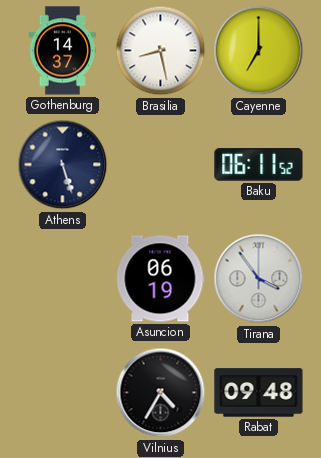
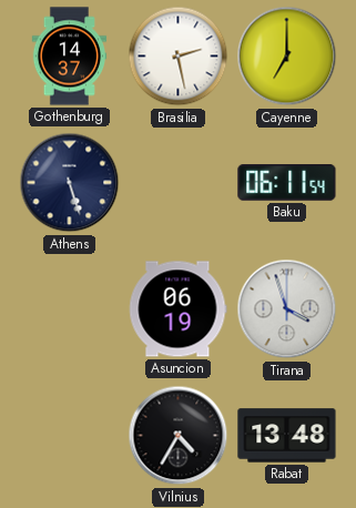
Brasilia: 8:28 -> 2:28 (179, 57)
Baku: 06:11:52 -> 06:11:54 (287, 183)
Tirana: 3:54 -> 3:57 (287, 309)
Rabat: 09:48 -> 13:48 (287, 436)
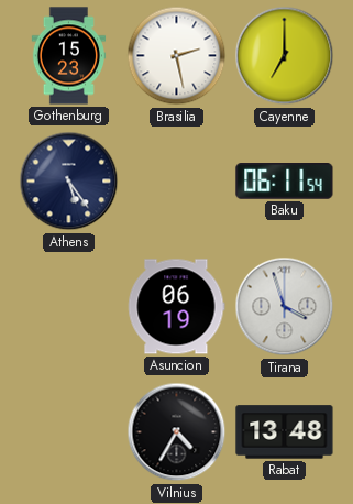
Gothenburg: 14:37 -> 15:23 (69, 56)
Athens: 5:27 -> 5:24 (69, 182)
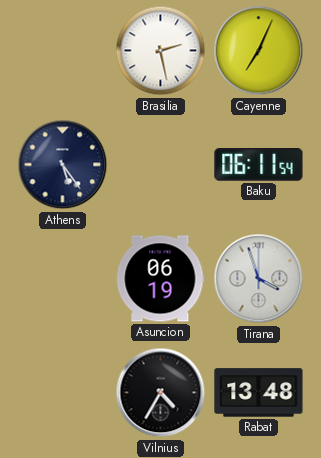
Gothenburg: 15:23 -> none (69, 56)
Cayenne: 7:00 -> 7:04 (259, 51)
